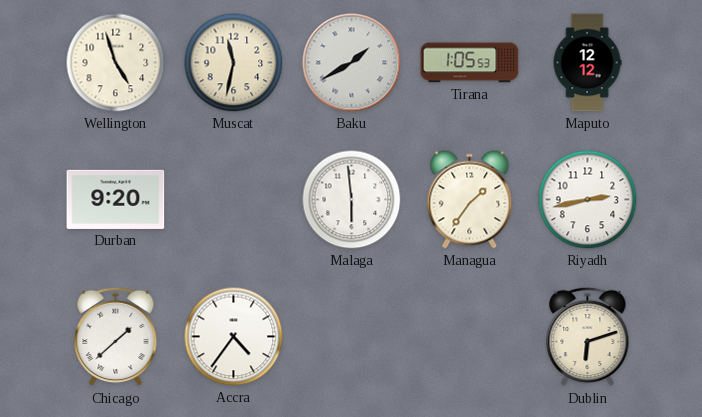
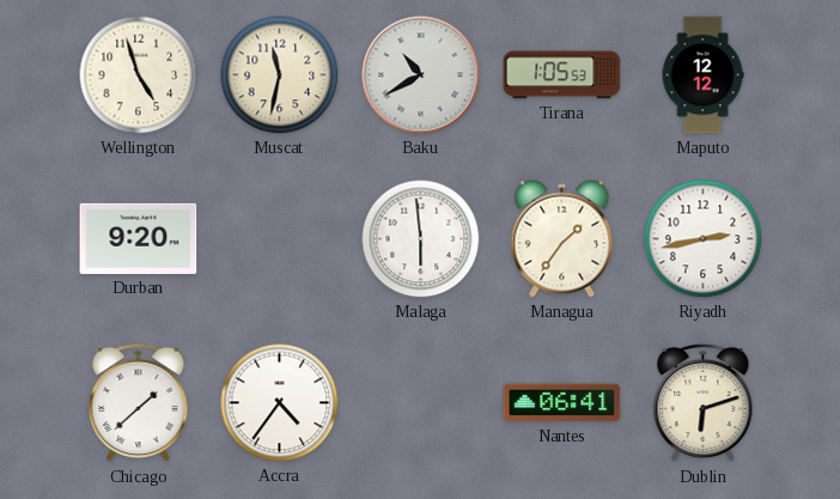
Baku: 1:40 -> 10:40 (421, 75)
Nantes: none -> 06:41 (562, 403)
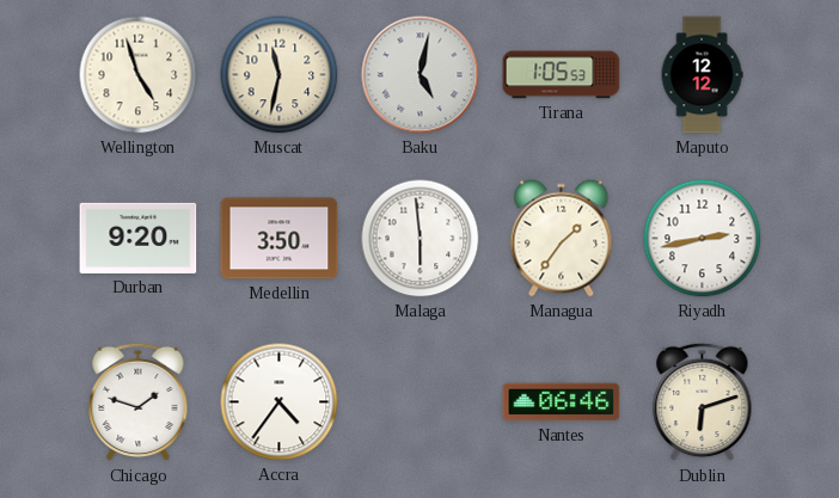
Baku: 10:40 -> 5:02 (421, 75)
Medellin: none -> 3:50 (280, 239)
Chicago: 1:38 -> 1:48 (139, 402)
Nantes: 06:41 -> 06:46 (562, 402)
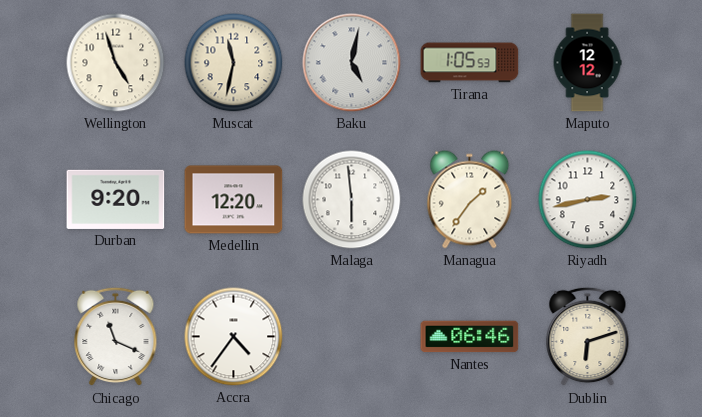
Medellin: 3:50 -> 12:20 (234, 200)
Chicago: 1:48 -> 11:19 (116, 337)
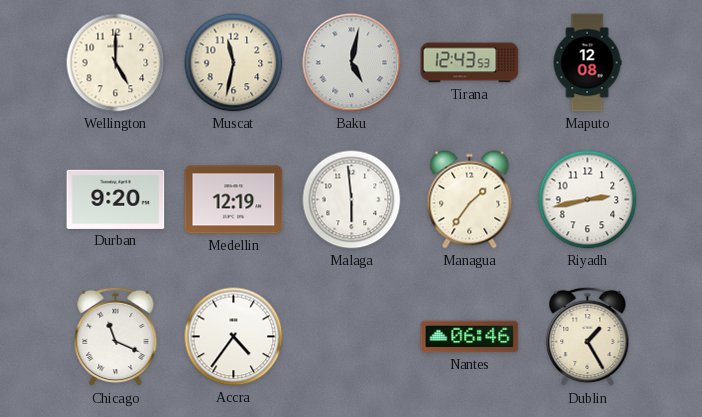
Wellington: 4:57 -> 5:00 (116, 63)
Tirana: 1:05 -> 12:43 (470, 63)
Maputo: 12:12 -> 12:08 (587, 63)
Medellin: 12:20 -> 12:19 (234, 200)
Dublin: 6:12 -> 1:25 (588, 337)
